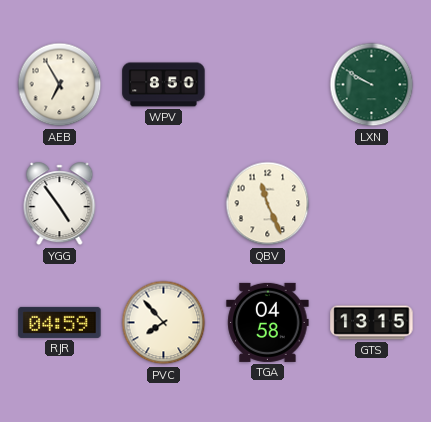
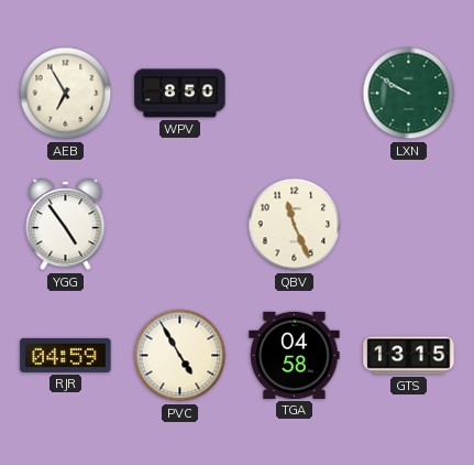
PVC: 7:53 -> 4:55 (180, 356)
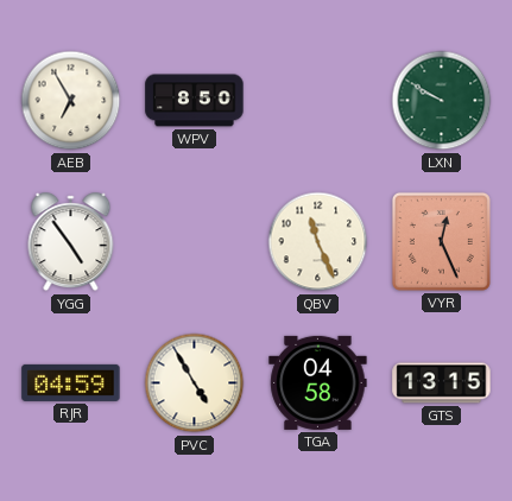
VYR: none -> 12:26 (441, 241)
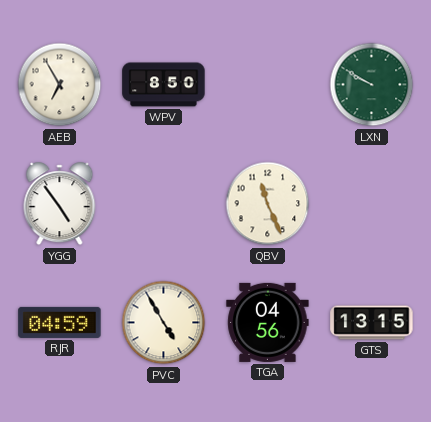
VYR: 12:26 -> none (441, 241)
TGA: 04:58 -> 04:56 (268, 322)
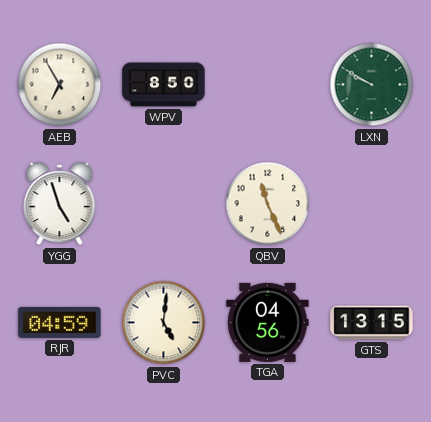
YGG: 4:54 -> 4:57 (60, 204)
PVC: 4:55 -> 5:01 (164, 323)
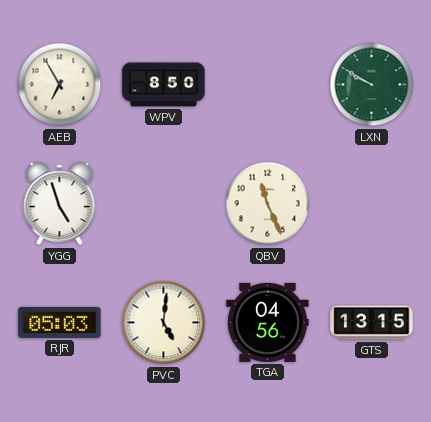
RJR: 04:59 -> 05:03 (60, 322)
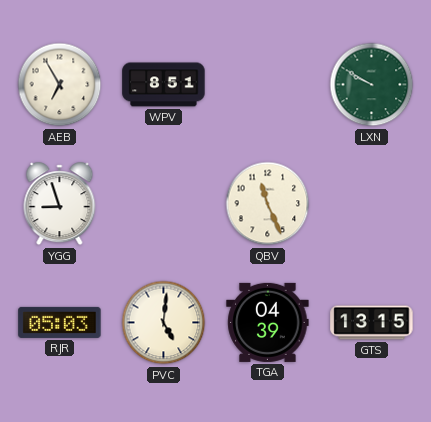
WPV: 8:50 -> 8:51 (164, 85)
YGG: 4:57 -> 8:57 (60, 204)
TGA: 04:56 -> 04:39 (268, 322)
